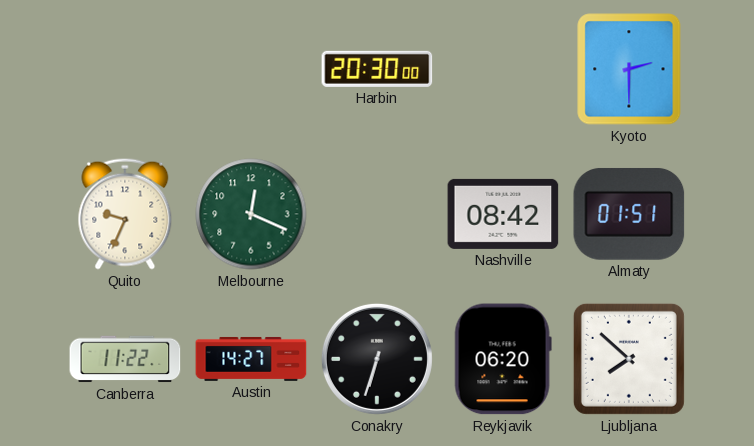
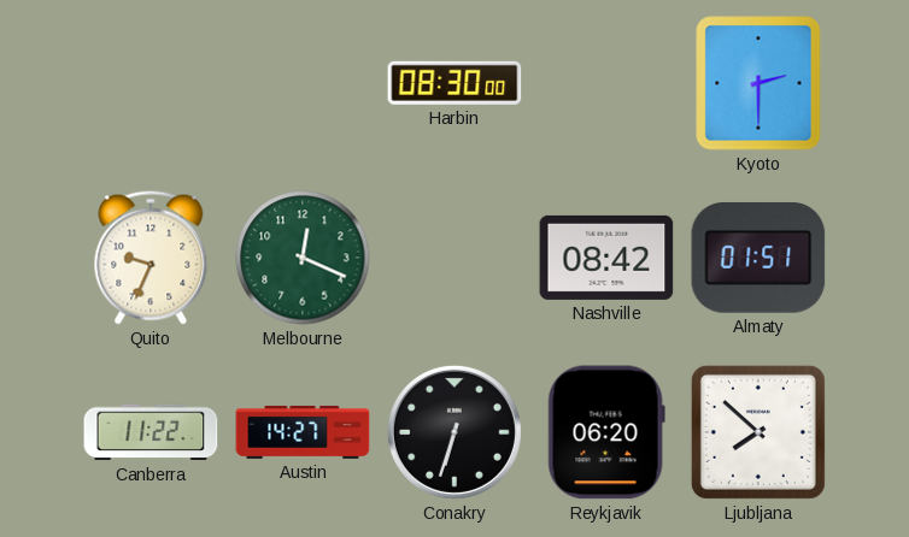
Harbin: 20:30 -> 08:30 (454, 83)
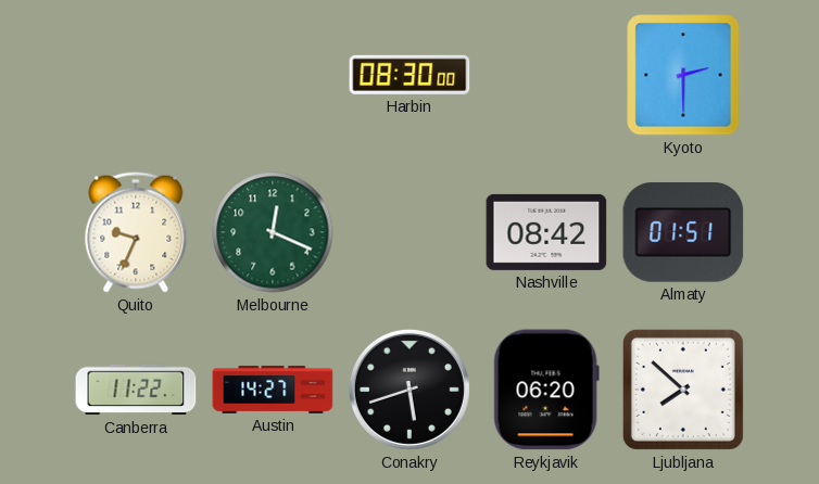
Conakry: 6:33 -> 5:42 (409, 390)
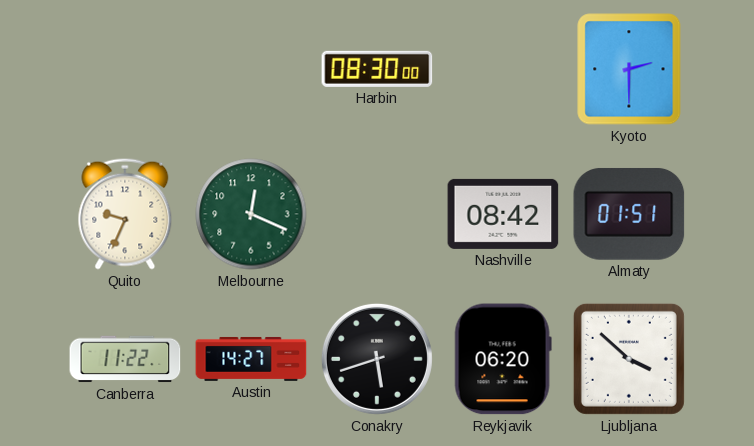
Ljubljana: 7:52 -> 3:52 (629, 359)
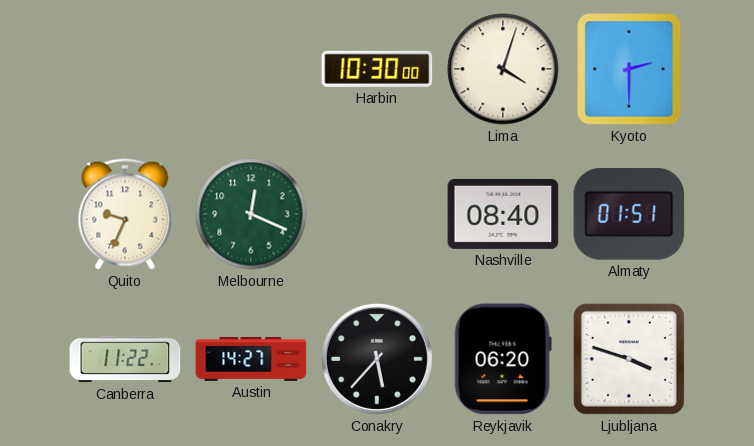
Harbin: 08:30 -> 10:30 (377, 69)
Lima: none -> 4:03 (503, 69)
Nashville: 08:42 -> 08:40 (503, 214)
Conakry: 5:42 -> 5:37 (377, 359)
Ljubljana: 3:52 -> 3:48 (629, 359)
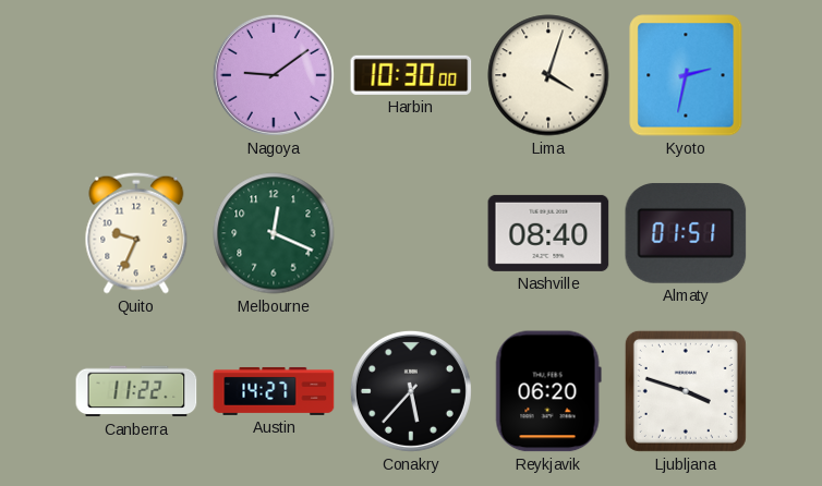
Nagoya: none -> 9:09 (274, 75)
Kyoto: 2:30 -> 2:32 (686, 75)
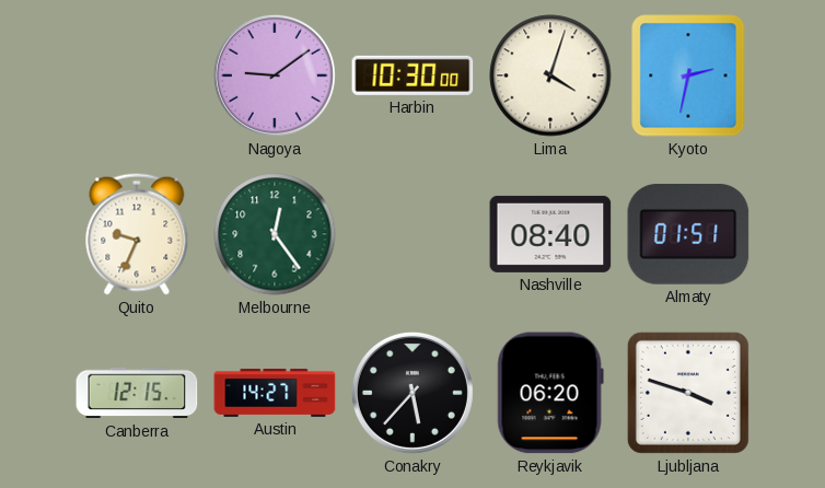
Melbourne: 12:19 -> 12:24 (275, 234)
Canberra: 11:22 -> 12:15 (137, 393)
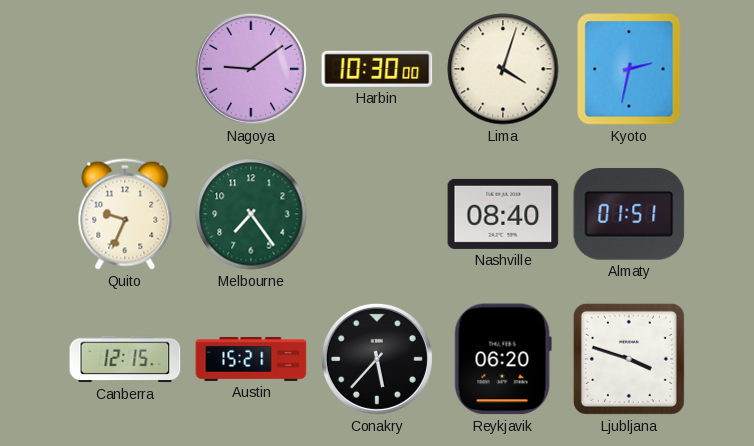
Melbourne: 12:24 -> 7:24 (251, 214)
Austin: 14:27 -> 15:21 (251, 359)
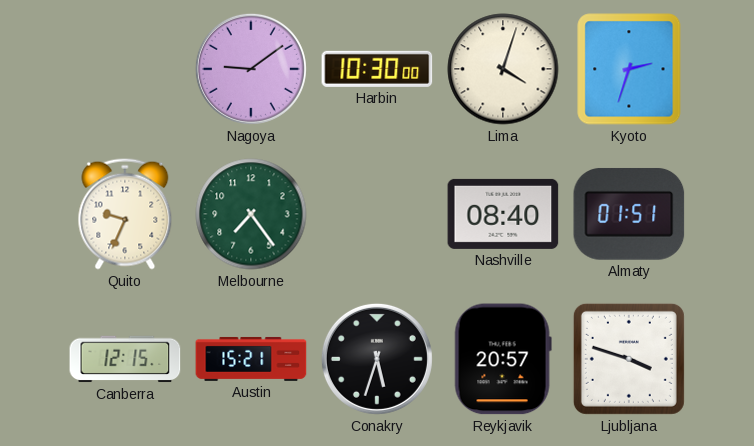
Kyoto: 2:32 -> 2:33 (629, 69)
Conakry: 5:37 -> 5:33 (377, 359)
Reykjavik: 06:20 -> 20:57 (503, 359)
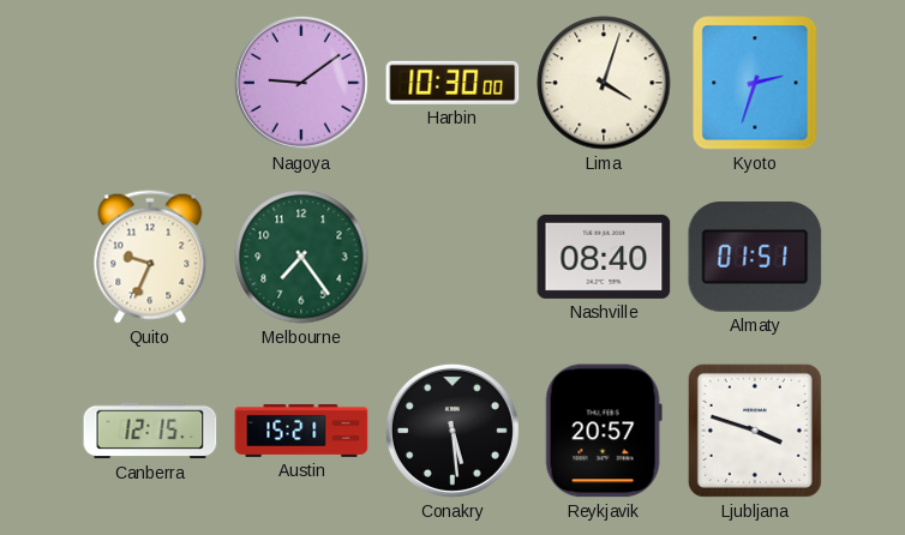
Conakry: 5:33 -> 5:29 (452, 431)
